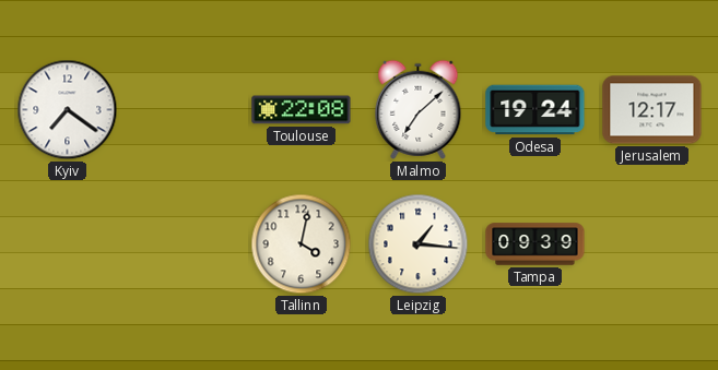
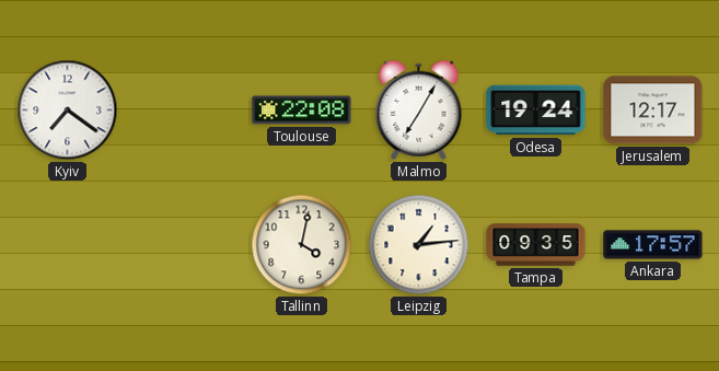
Malmo: 7:08 -> 7:05 (419, 109)
Leipzig: 1:16 -> 1:14 (419, 245)
Tampa: 09:39 -> 09:35 (536, 245)
Ankara: none -> 17:57 (653, 245)
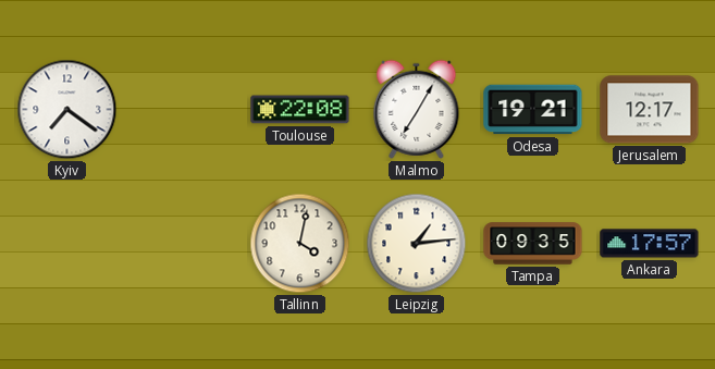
Odesa: 19:24 -> 19:21 (533, 110)
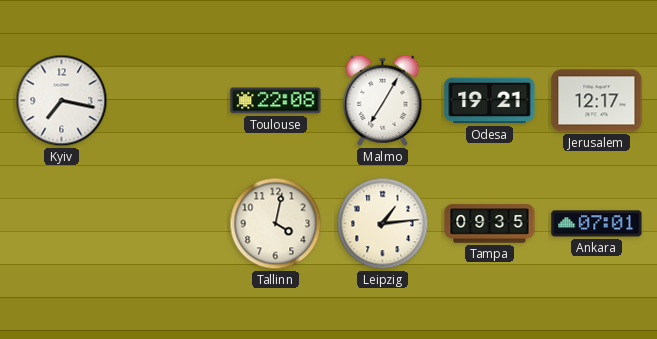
Kyiv: 7:21 -> 7:17 (62, 101)
Ankara: 17:57 -> 07:01 (597, 224)
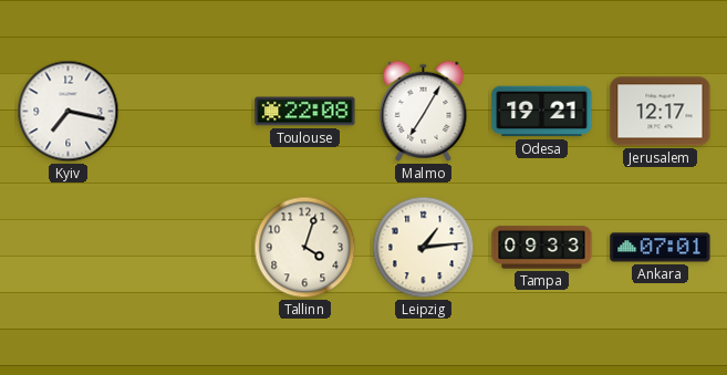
Tallinn: 4:02 -> 4:03 (305, 248)
Tampa: 09:35 -> 09:33 (542, 248)
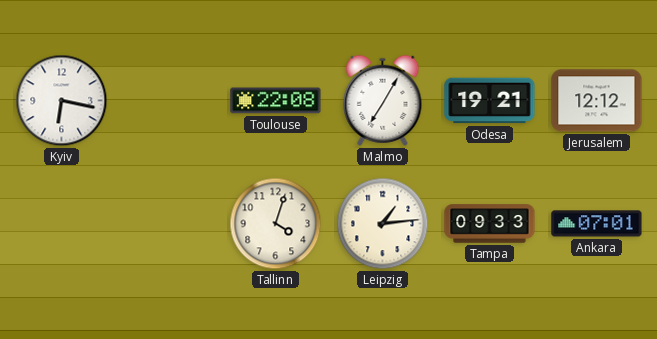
Kyiv: 7:17 -> 6:17 (62, 101)
Jerusalem: 12:17 -> 12:12 (597, 101)
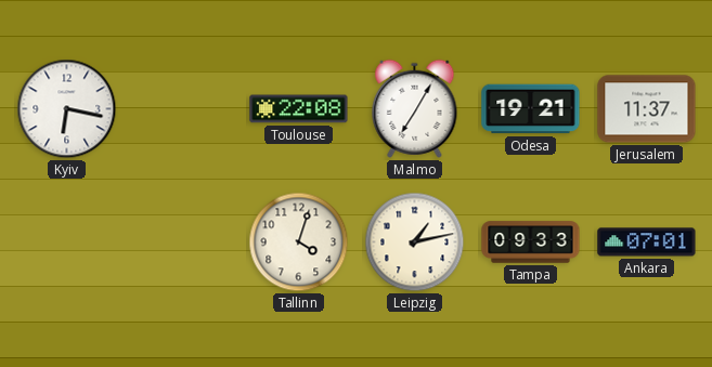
Jerusalem: 12:12 -> 11:37 (647, 109)
Leipzig: 1:14 -> 1:13 (415, 243)
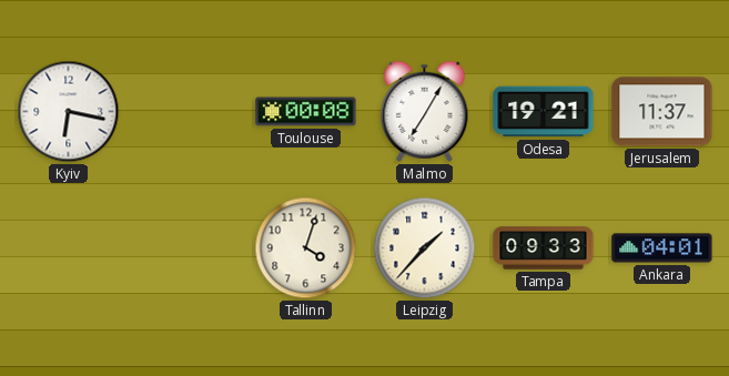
Toulouse: 22:08 -> 00:08 (306, 112)
Leipzig: 1:13 -> 1:37 (425, 248)
Ankara: 07:01 -> 04:01 (662, 248)
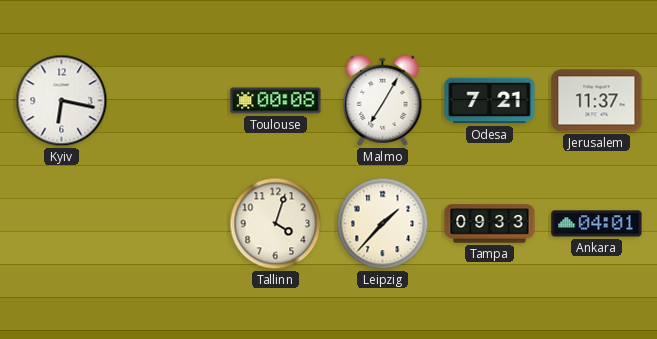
Odesa: 19:21 -> 7:21 (490, 101)
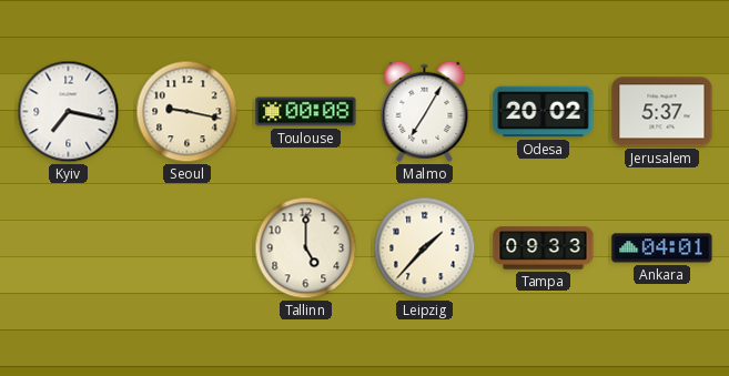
Kyiv: 6:17 -> 7:17 (69, 112)
Seoul: none -> 9:17 (188, 112)
Odesa: 7:21 -> 20:02 (544, 112)
Jerusalem: 11:37 -> 5:37 (662, 112)
Tallinn: 4:03 -> 5:00 (306, 248)
